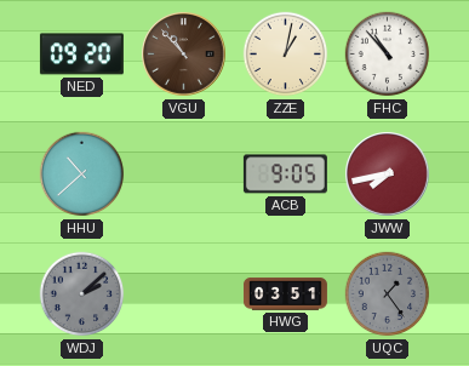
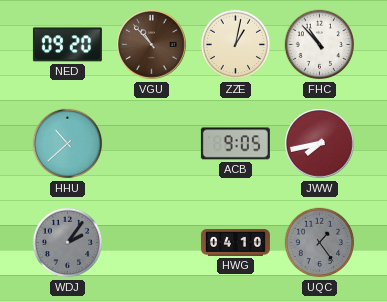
WDJ: 2:08 -> 2:06 (68, 243)
HWG: 03:51 -> 04:10 (235, 243)
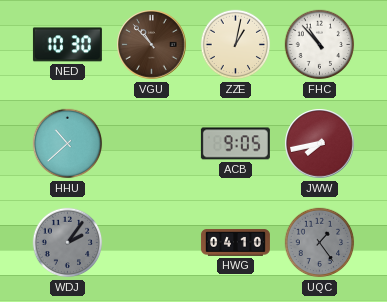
NED: 09:20 -> 10:30 (67, 45)
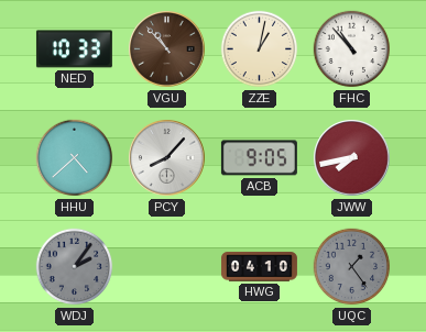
NED: 10:30 -> 10:33 (74, 49)
HHU: 10:38 -> 4:38 (75, 158)
PCY: none -> 8:07 (167, 158)
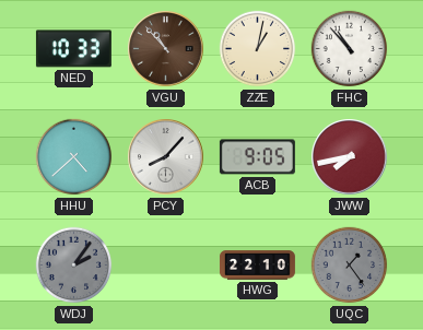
HWG: 04:10 -> 22:10 (257, 266)
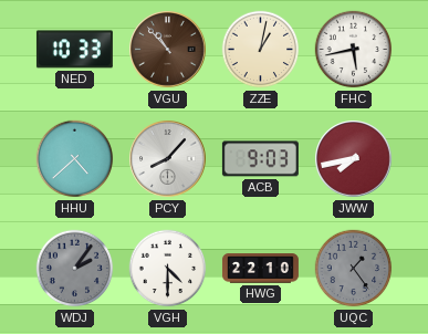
FHC: 10:53 -> 5:43 (354, 50)
ACB: 9:05 -> 9:03 (260, 159)
VGH: none -> 4:30 (168, 269)
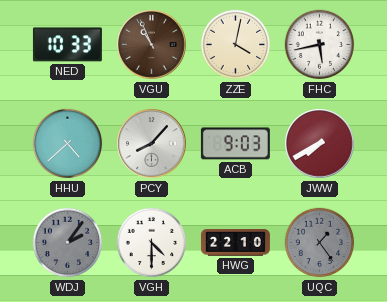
VGU: 10:53 -> 10:56 (152, 45)
ZZE: 1:02 -> 4:02 (236, 45)
JWW: 7:43 -> 7:40 (320, 144)
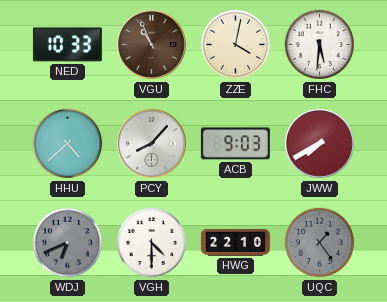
FHC: 5:43 -> 5:31 (320, 45)
WDJ: 2:06 -> 6:41 (68, 243)
